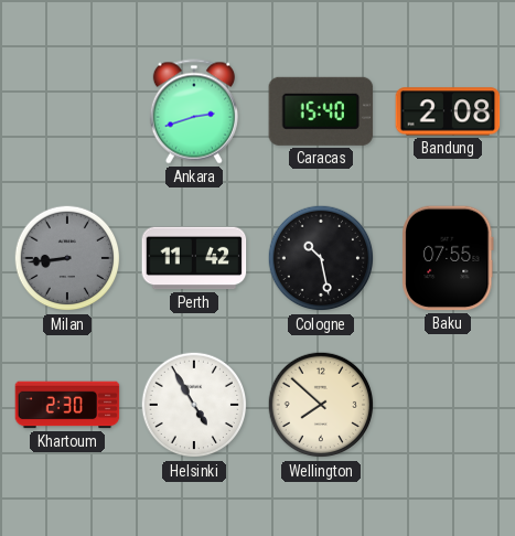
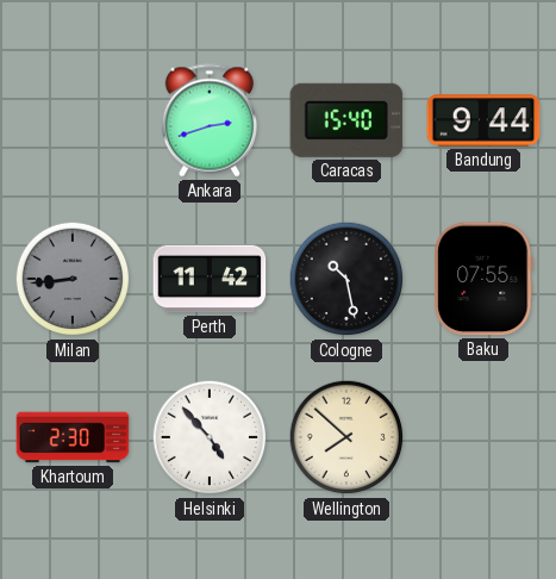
Bandung: 2:08 -> 9:44 (483, 120)
Helsinki: 4:55 -> 4:53 (210, 437)
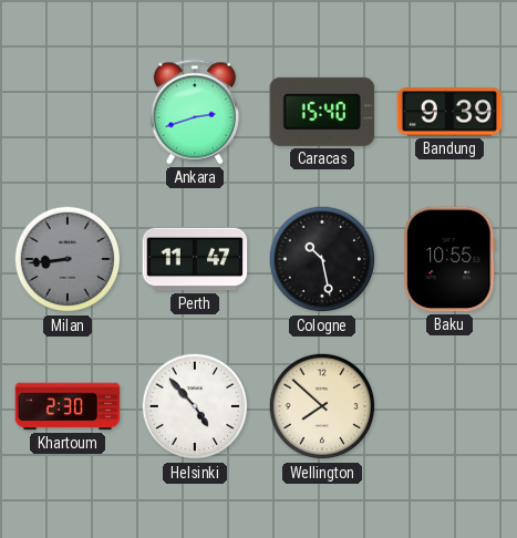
Bandung: 9:44 -> 9:39 (449, 112)
Perth: 11:42 -> 11:47 (195, 259)
Baku: 07:55 -> 10:55 (449, 259)
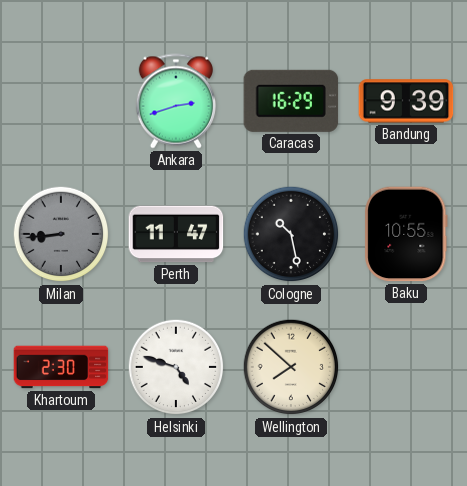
Caracas: 15:40 -> 16:29 (291, 101)
Helsinki: 4:53 -> 4:48 (176, 367)
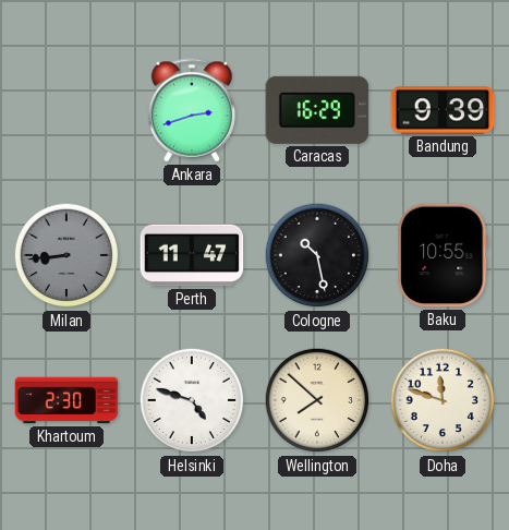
Doha: none -> 11:48 (443, 400)
